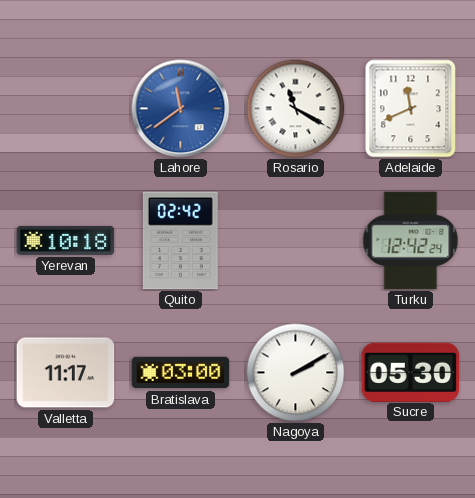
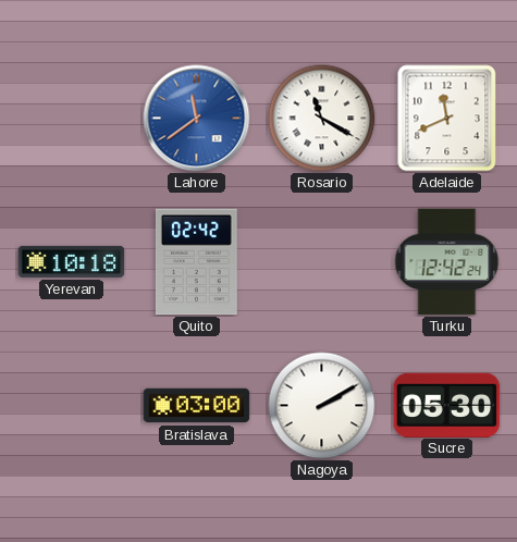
Valletta: 11:17 -> none (66, 373)
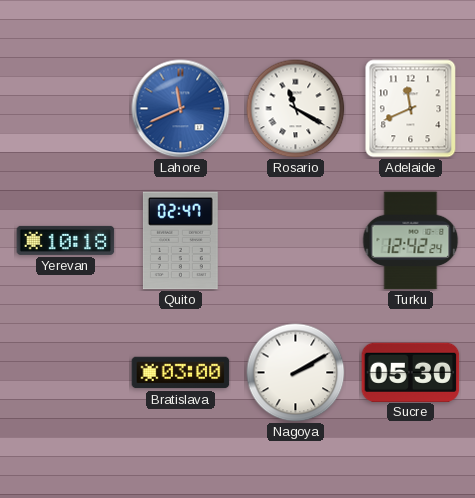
Lahore: 11:39 -> 11:41 (181, 109)
Quito: 02:42 -> 02:47 (180, 241)
